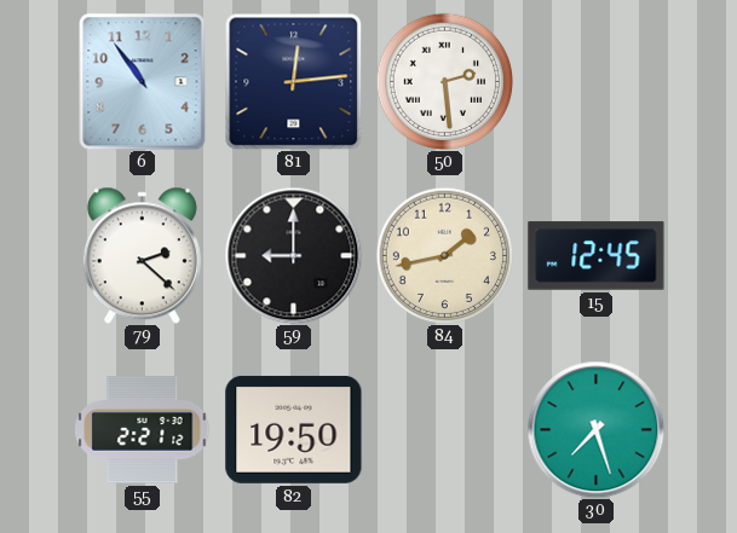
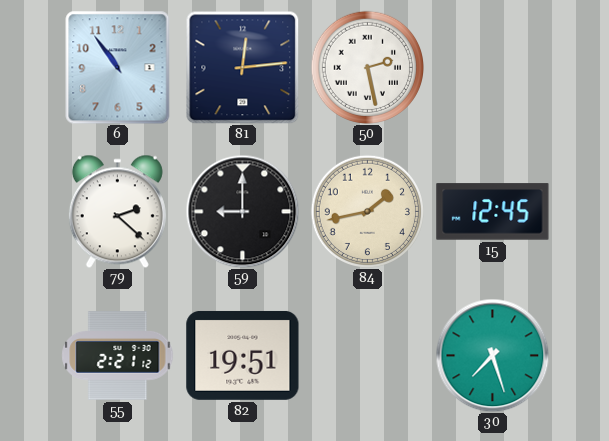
50: 2:29 -> 2:28 (367, 67)
82: 19:50 -> 19:51 (243, 355)
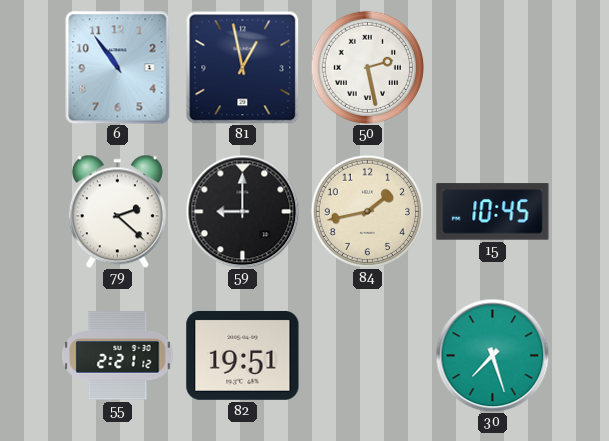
81: 12:14 -> 12:58 (242, 67)
15: 12:45 -> 10:45 (493, 212)
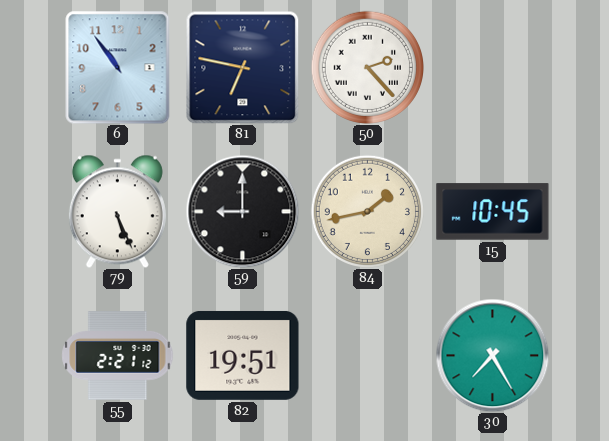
81: 12:58 -> 6:47 (242, 67)
50: 2:28 -> 2:23 (367, 67)
79: 2:22 -> 5:26 (117, 211)
30: 7:27 -> 7:25 (492, 355)
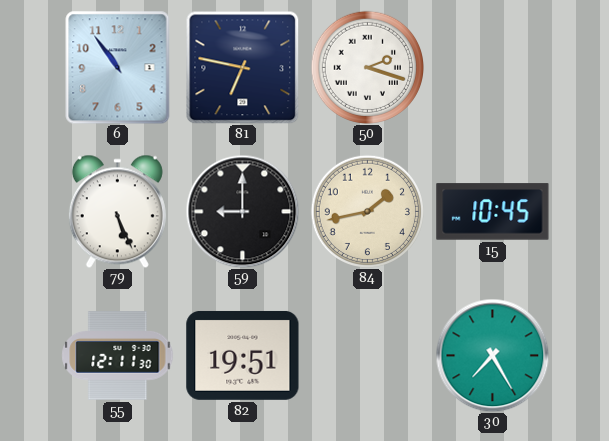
50: 2:23 -> 2:18 (367, 67)
55: 2:21 -> 12:11 (118, 356)
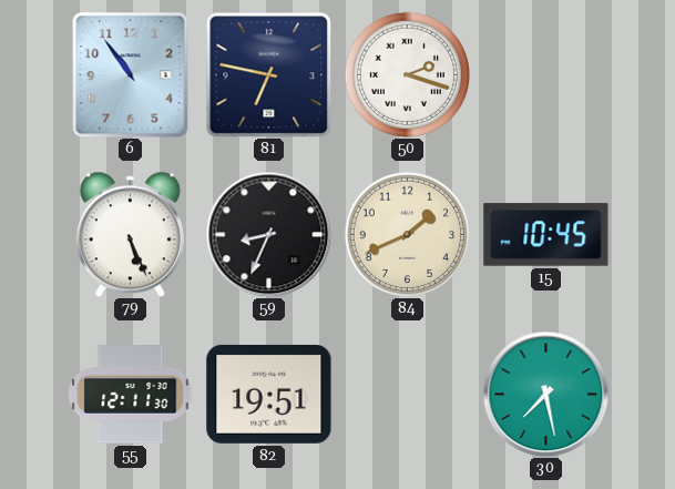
59: 9:00 -> 8:34 (268, 234)
84: 1:43 -> 1:41 (407, 234)
30: 7:25 -> 7:28 (545, 394)
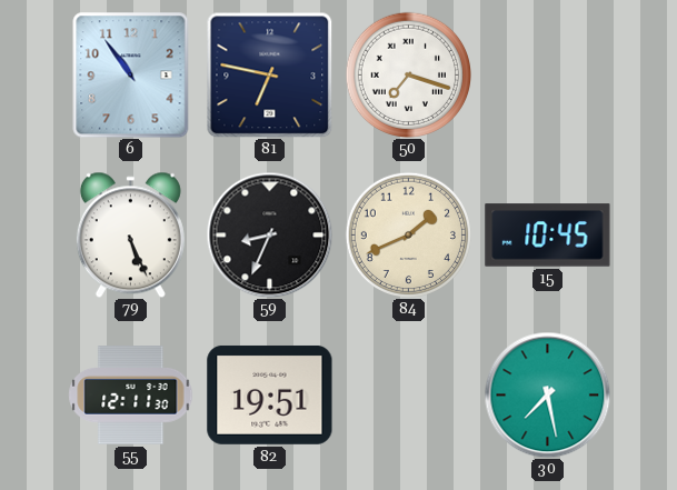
50: 2:18 -> 7:18 (408, 74)
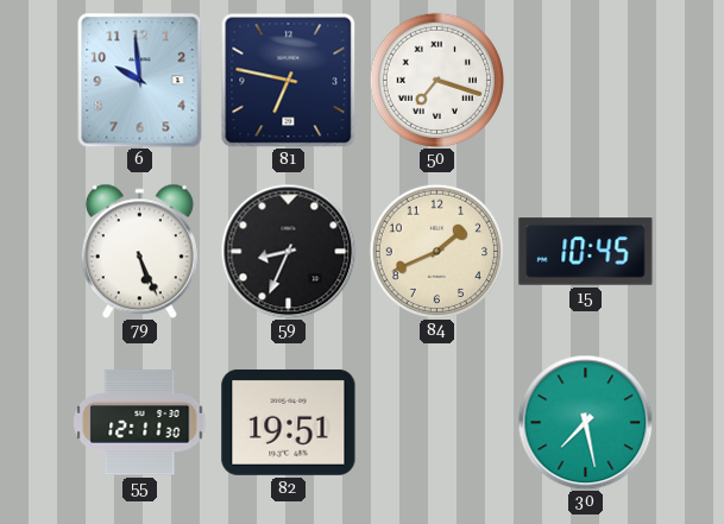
6: 10:54 -> 9:59 (140, 80)
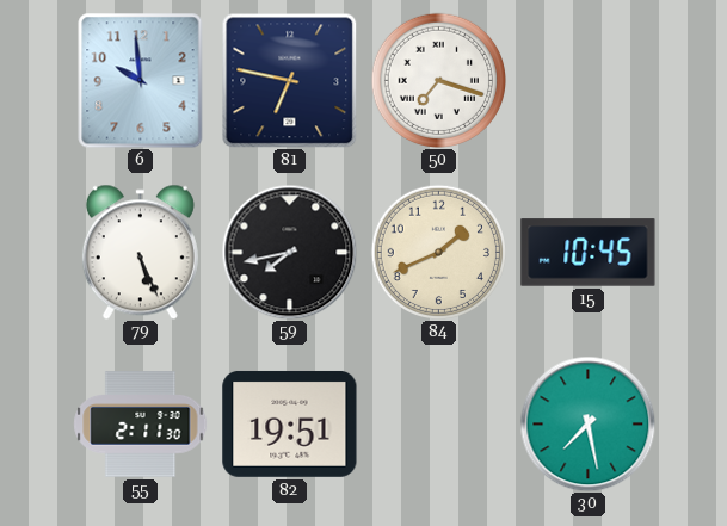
59: 8:34 -> 7:43 (289, 252)
55: 12:11 -> 2:11 (141, 425)
